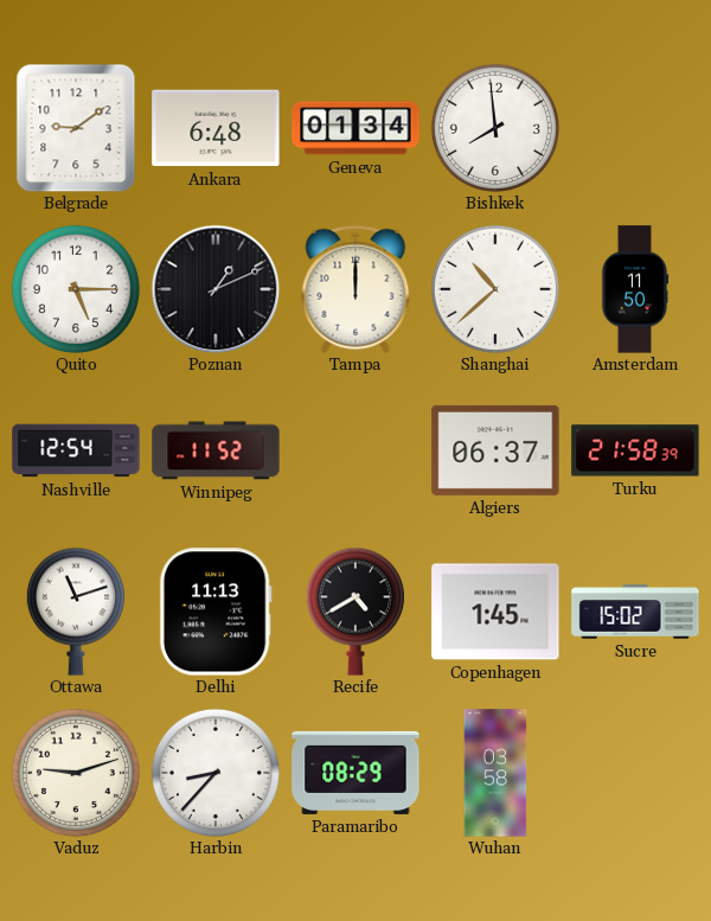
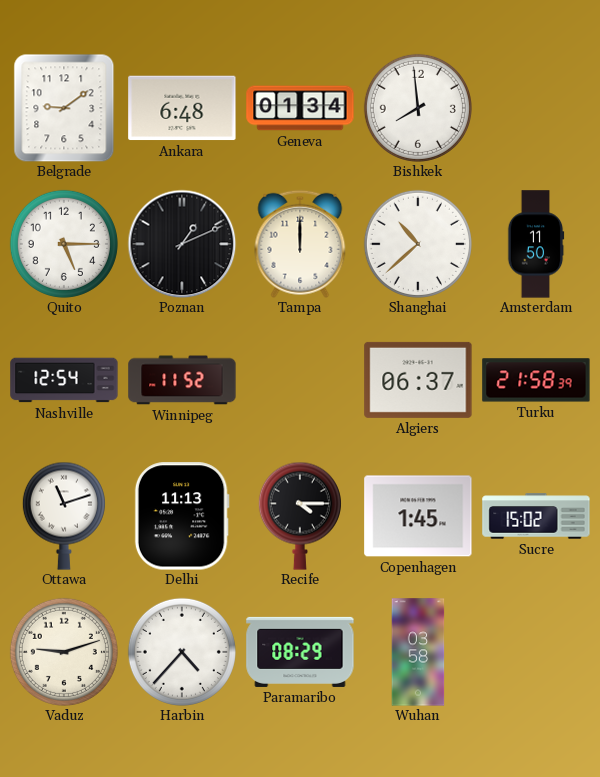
Recife: 4:40 -> 4:15 (300, 516)
Harbin: 8:37 -> 4:37 (182, 652)
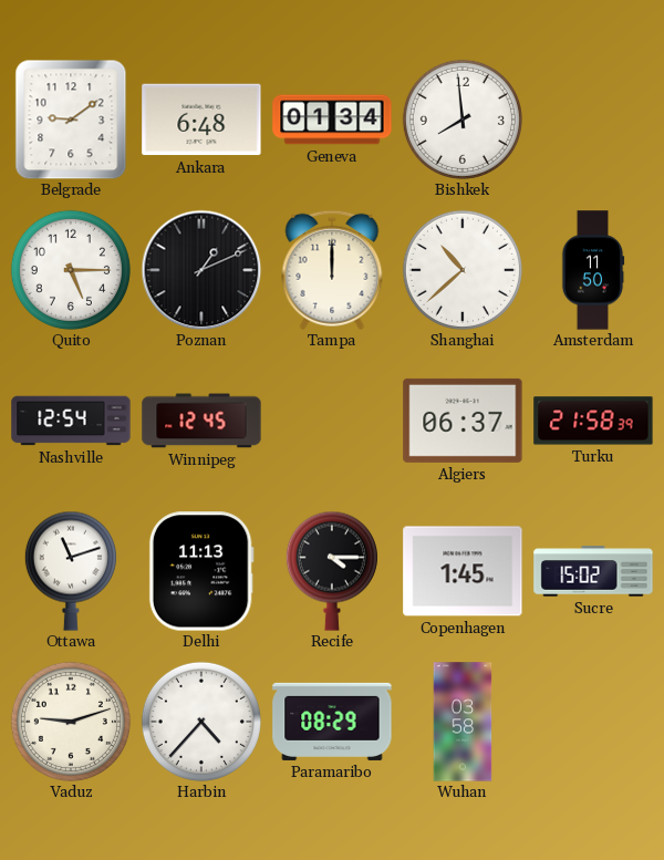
Winnipeg: 11:52 -> 12:45 (201, 421)
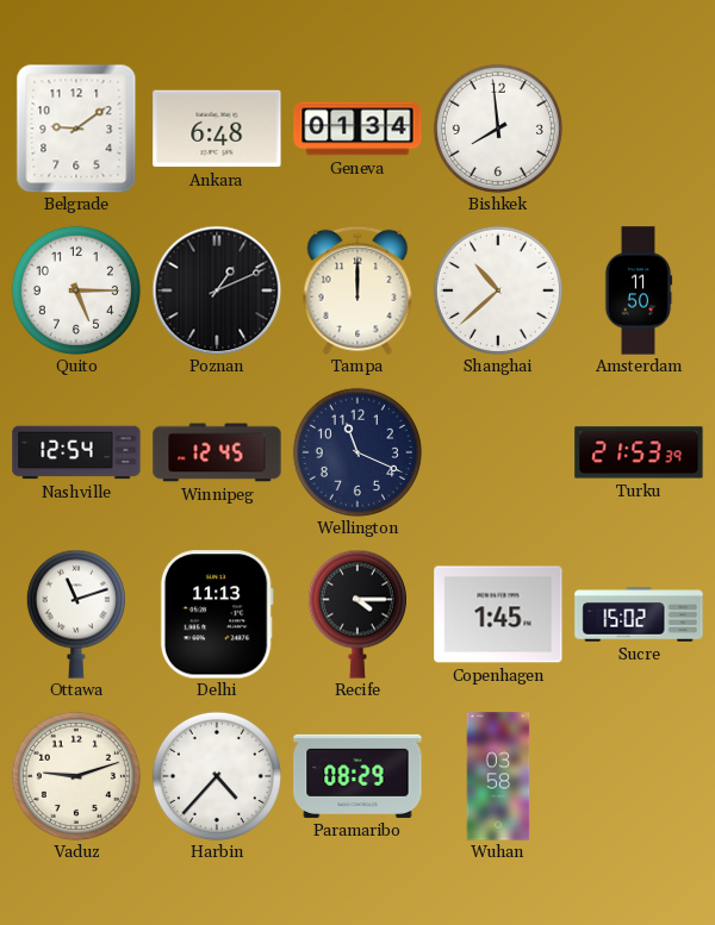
Wellington: none -> 11:19 (357, 452)
Algiers: 06:37 -> none (463, 421)
Turku: 21:58 -> 21:53 (639, 452)
